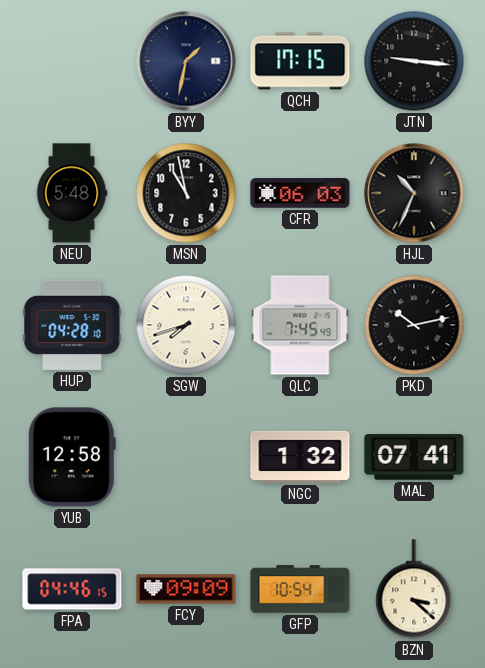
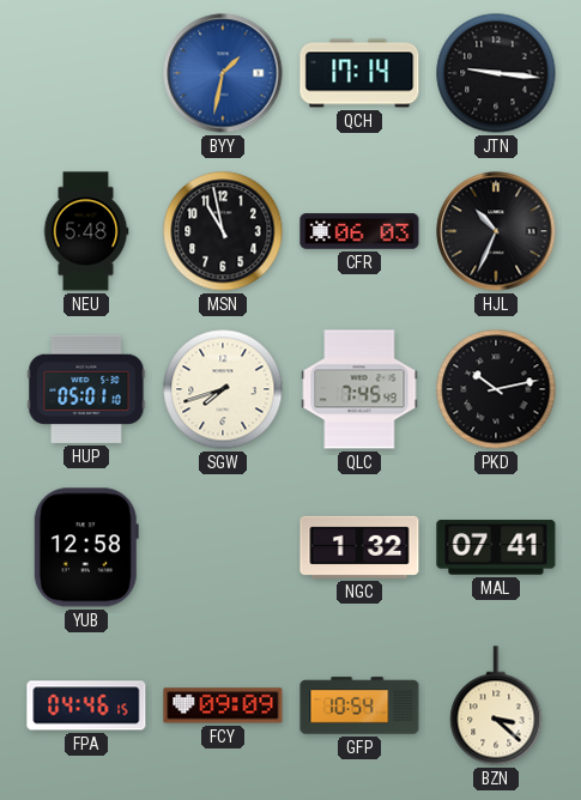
BYY dial: navy -> blue (223, 73)
QCH: 17:15 -> 17:14 (359, 73)
HUP: 04:28 -> 05:01 (86, 389)
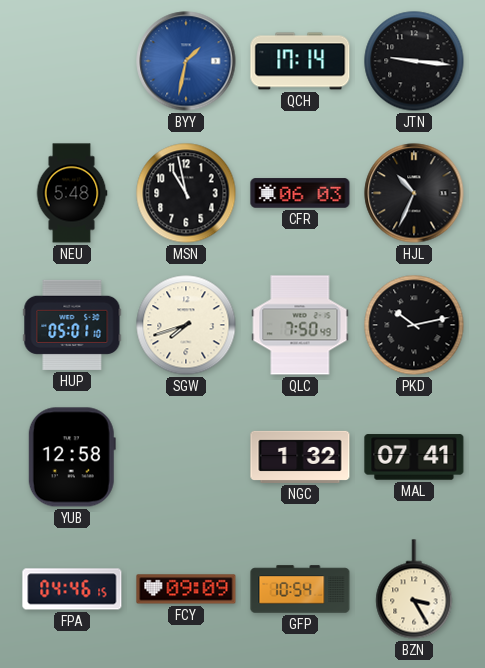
QLC: 7:45 -> 7:50 (300, 325)
BZN: 3:22 -> 3:25 (414, 589)
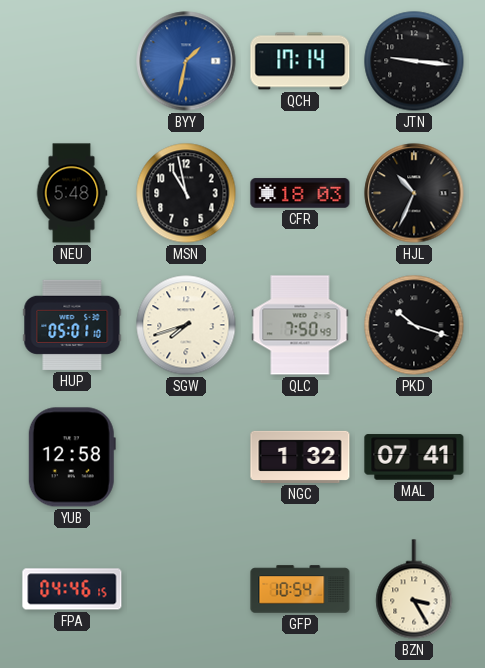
CFR: 06:03 -> 18:03 (300, 193)
PKD: 10:13 -> 10:18 (414, 325)
FCY: 09:09 -> none (186, 589)
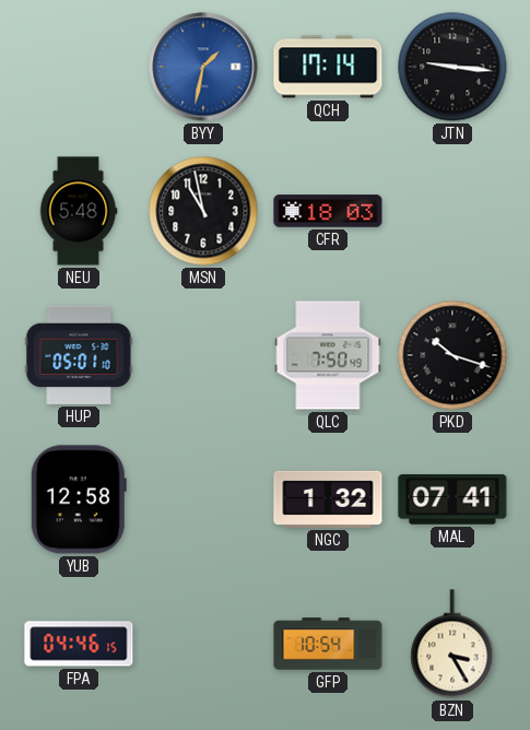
HJL: 10:34 -> none (414, 193)
SGW: 7:42 -> none (186, 325)
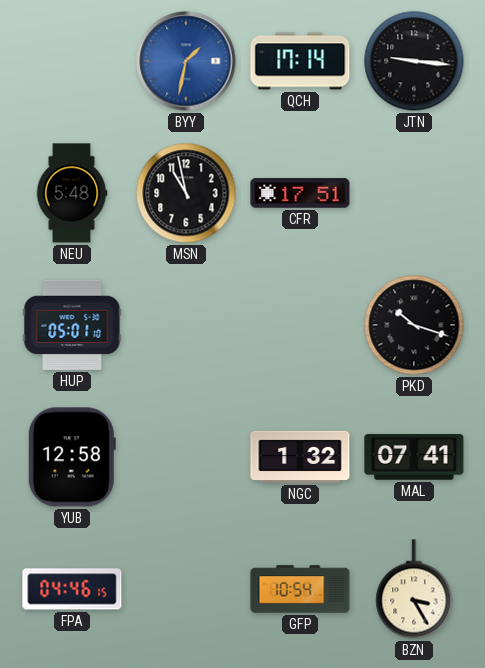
CFR: 18:03 -> 17:51 (300, 193)
QLC: 7:50 -> none (328, 355)
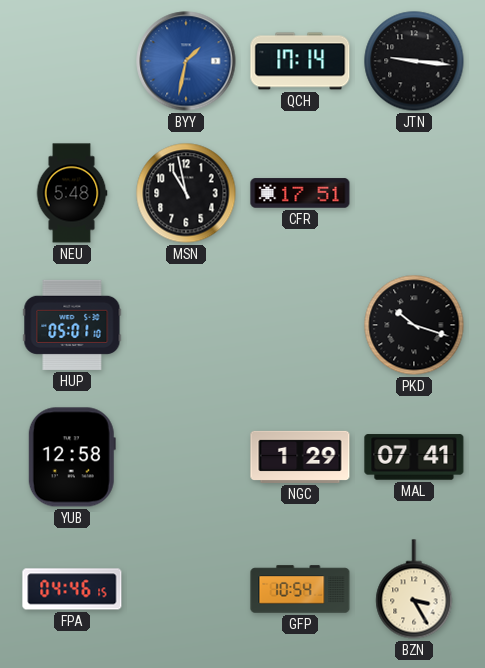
NGC: 1:32 -> 1:29 (300, 457)
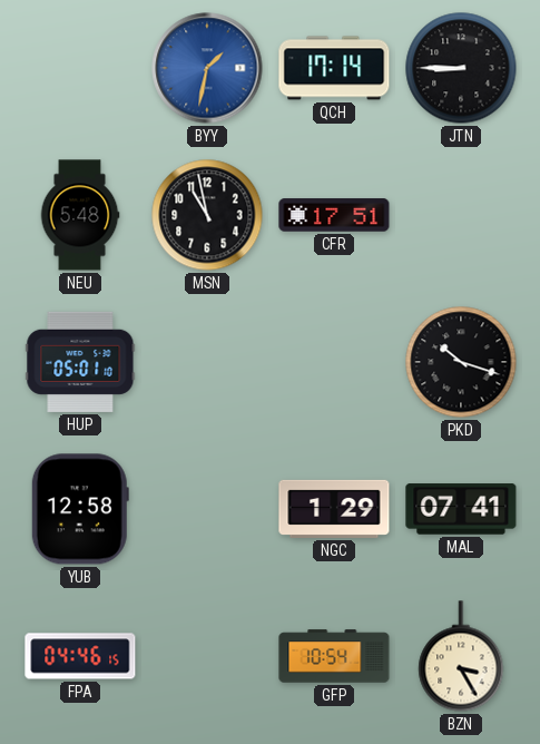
JTN: 9:16 -> 8:45 (461, 68)
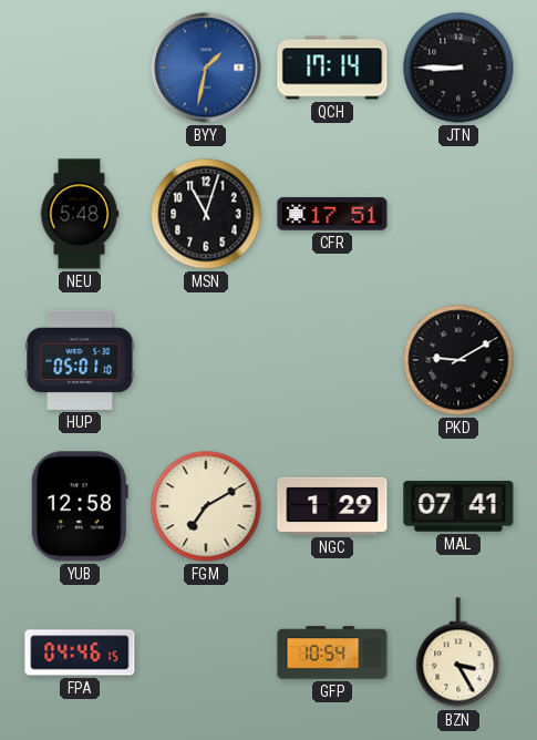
MSN: 10:58 -> 11:03 (206, 214)
PKD: 10:18 -> 9:10 (458, 360)
FGM: none -> 7:10 (206, 506)
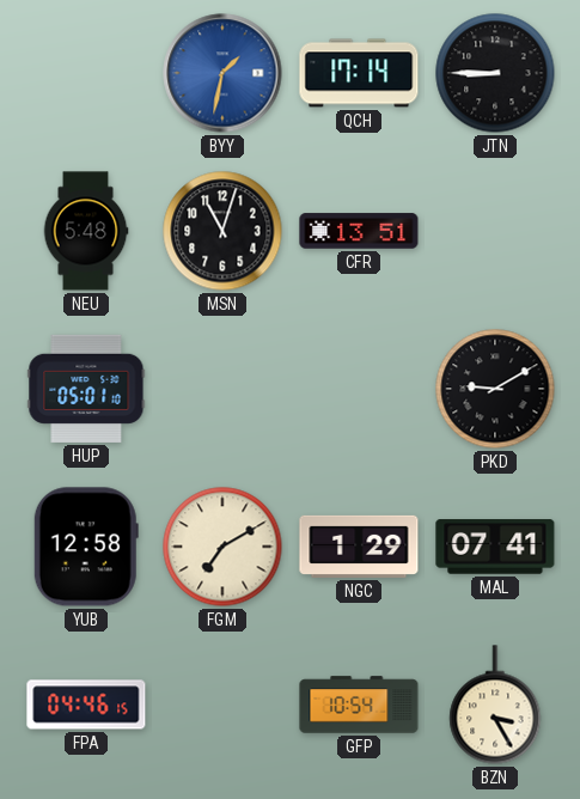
CFR: 17:51 -> 13:51 (359, 231)
